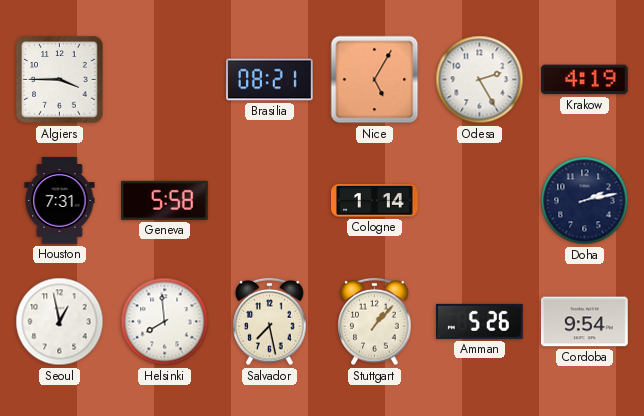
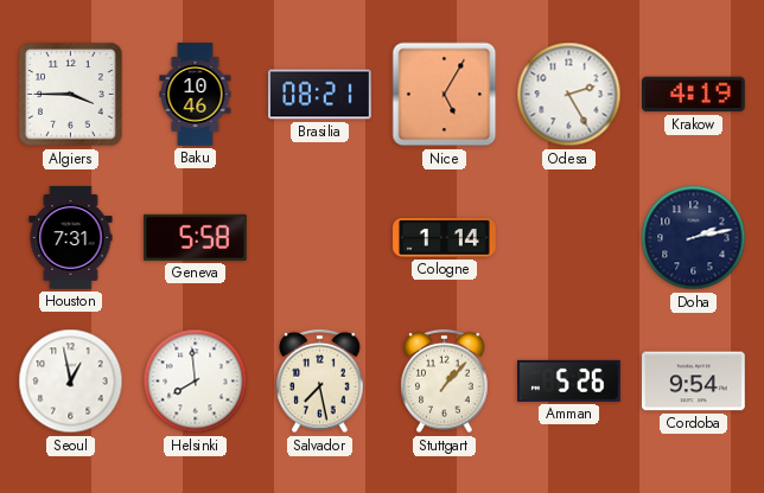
Baku: none -> 10:46 (196, 95)
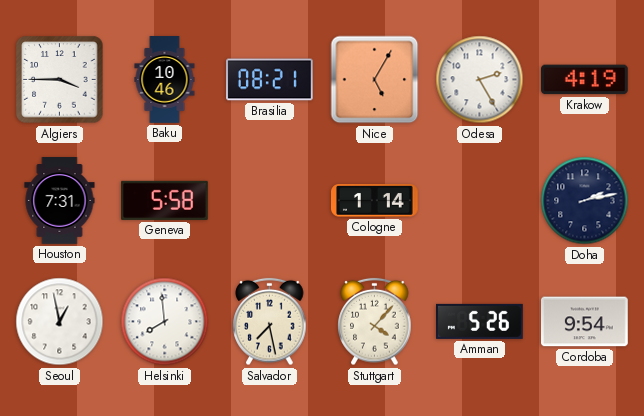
Stuttgart: 1:07 -> 4:07 (375, 322)
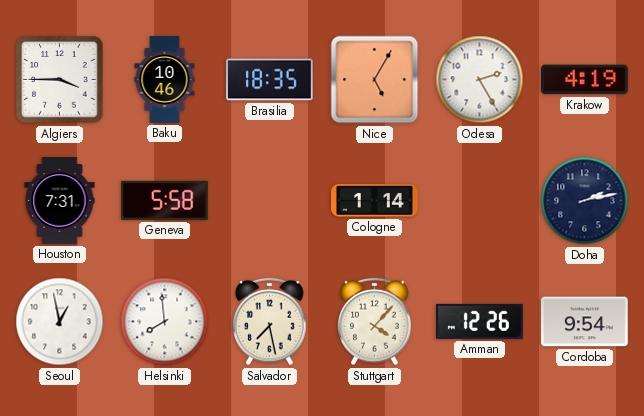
Brasilia: 08:21 -> 18:35 (270, 80)
Amman: 5:26 -> 12:26 (480, 321)
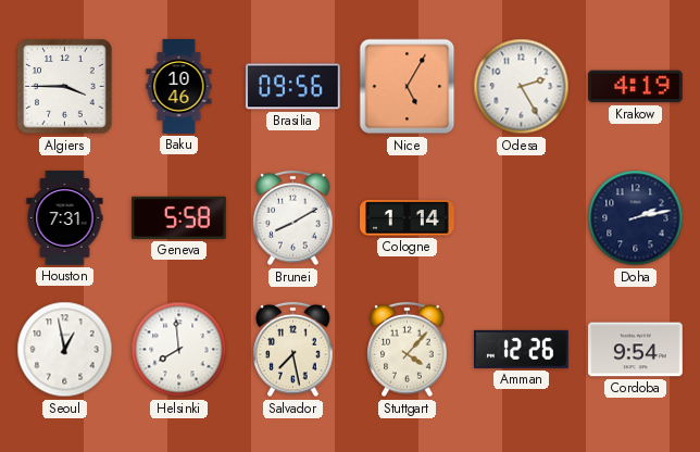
Brasilia: 18:35 -> 09:56 (293, 87)
Brunei: none -> 8:10 (293, 218)
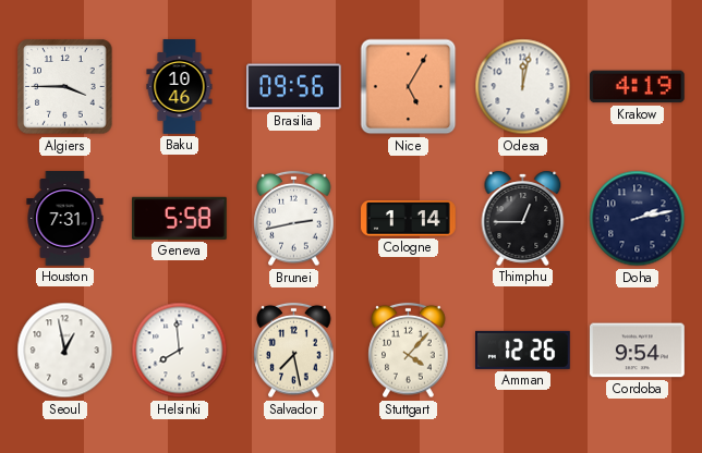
Odesa: 2:25 -> 12:02 (523, 87)
Brunei: 8:10 -> 2:43 (294, 219)
Thimphu: none -> 12:45 (523, 218)
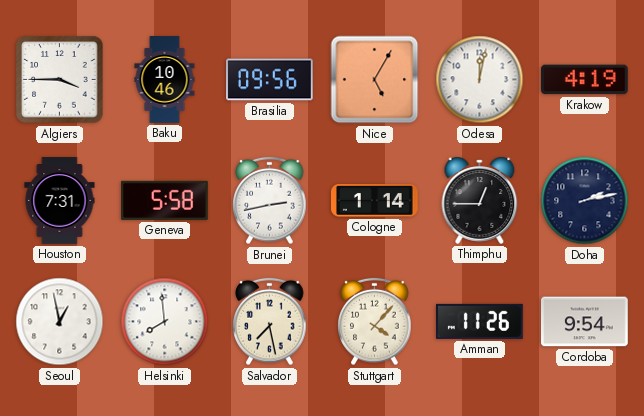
Amman: 12:26 -> 11:26 (480, 321)
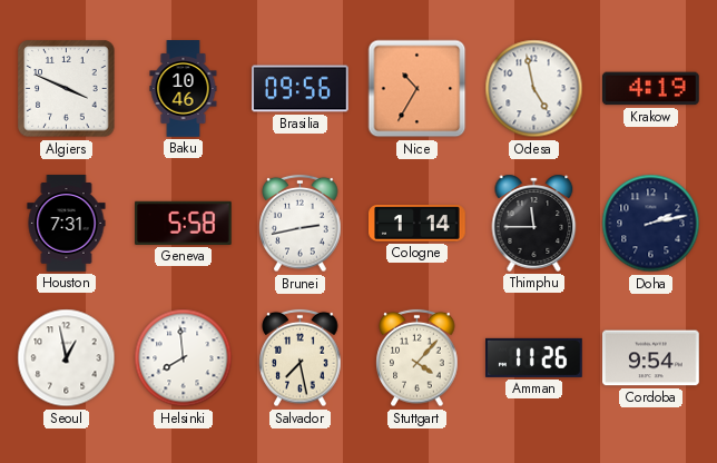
Algiers: 3:45 -> 3:49 (67, 89)
Nice: 5:05 -> 10:35 (418, 89)
Odesa: 12:02 -> 4:58 (534, 89)
Thimphu: 12:45 -> 11:45 (534, 223)
